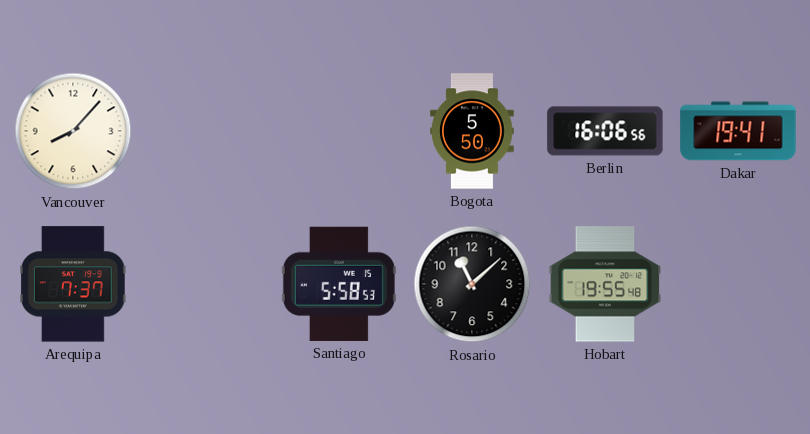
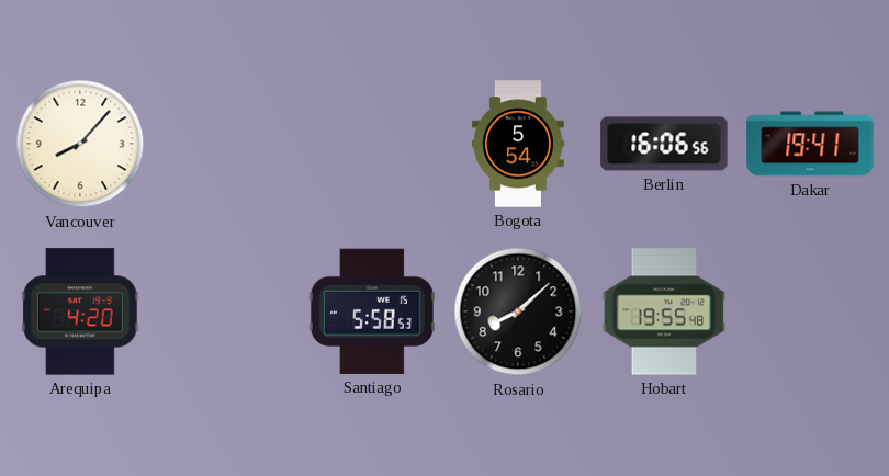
Bogota: 5:50 -> 5:54 (518, 144)
Arequipa: 7:37 -> 4:20 (80, 311)
Rosario: 11:08 -> 8:08 (518, 311)
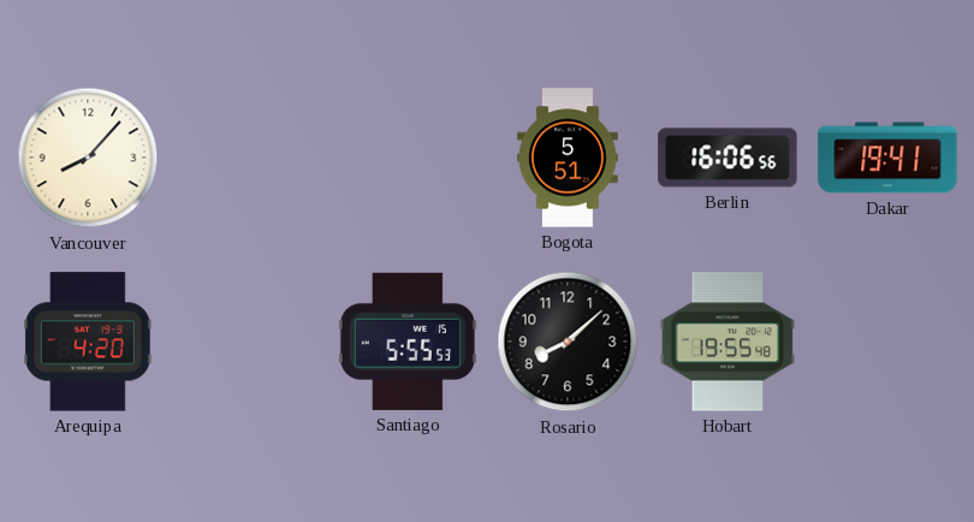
Bogota: 5:54 -> 5:51 (568, 158)
Santiago: 5:58 -> 5:55 (408, 342)
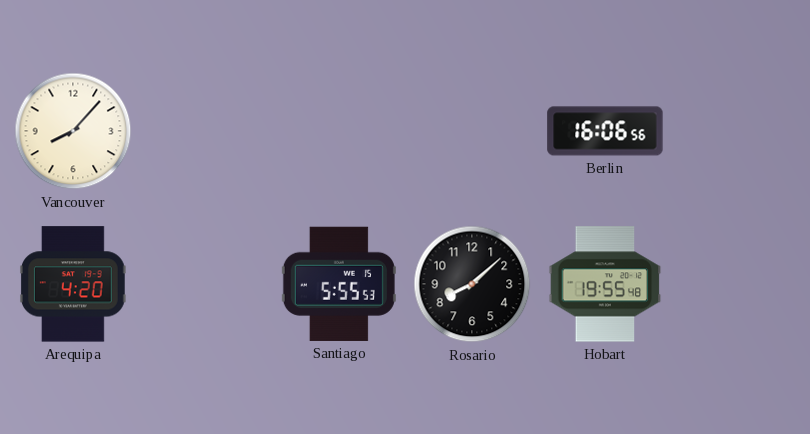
Bogota: 5:51 -> none (568, 158)
Dakar: 19:41 -> none (887, 158)
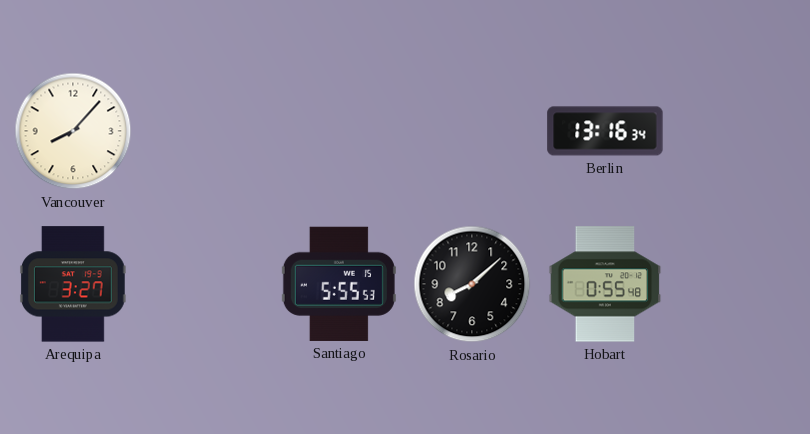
Berlin: 16:06 -> 13:16 (605, 131)
Arequipa: 4:20 -> 3:27 (73, 284)
Hobart: 19:55 -> 0:55 (605, 284)
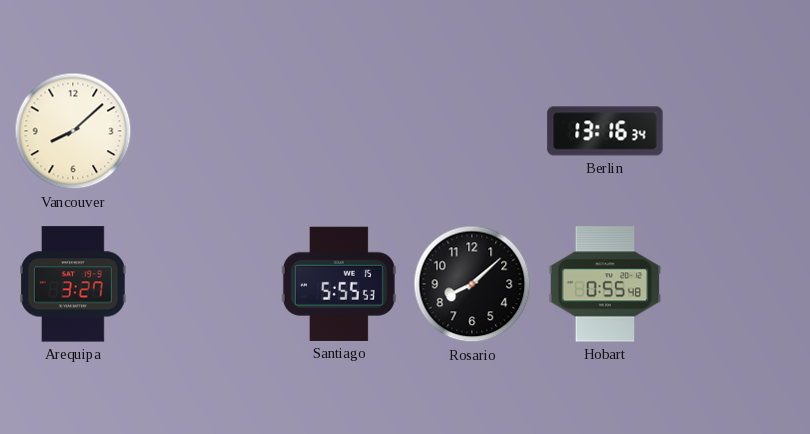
Vancouver: 8:07 -> 8:08 (73, 131)
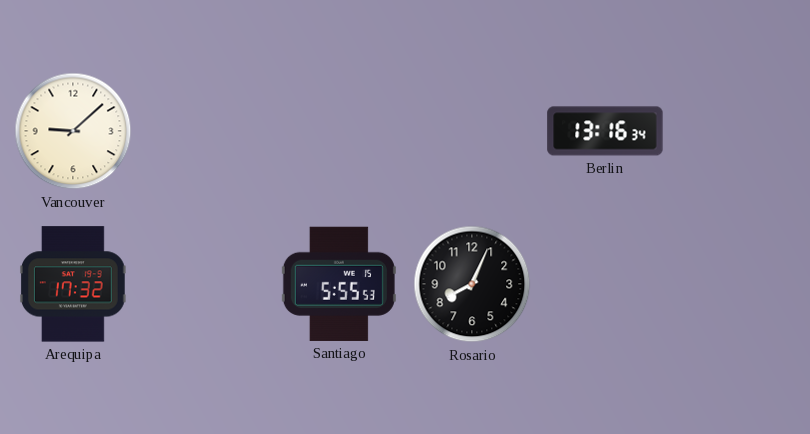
Vancouver: 8:08 -> 9:08 (73, 131)
Arequipa: 3:27 -> 17:32 (73, 284)
Rosario: 8:08 -> 8:04 (472, 284)
Hobart: 0:55 -> none (605, 284)
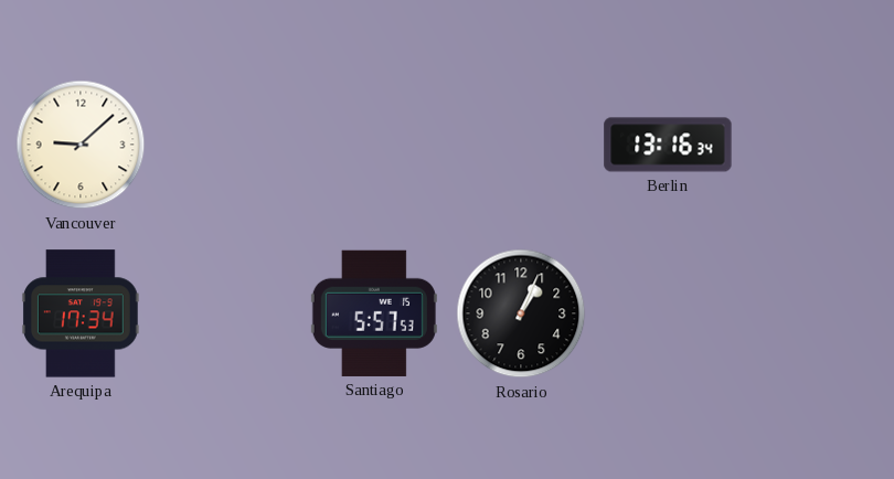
Arequipa: 17:32 -> 17:34 (81, 313)
Santiago: 5:55 -> 5:57 (374, 313)
Rosario: 8:04 -> 1:04 (521, 313)
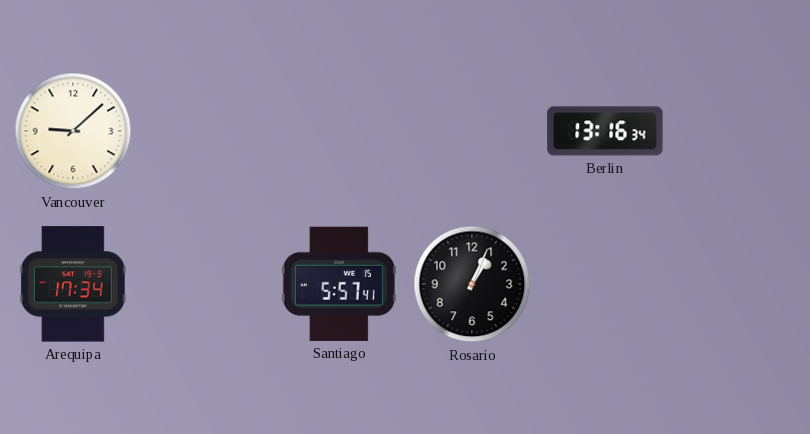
Santiago: 5:57:53 -> 5:57:41 (339, 284)
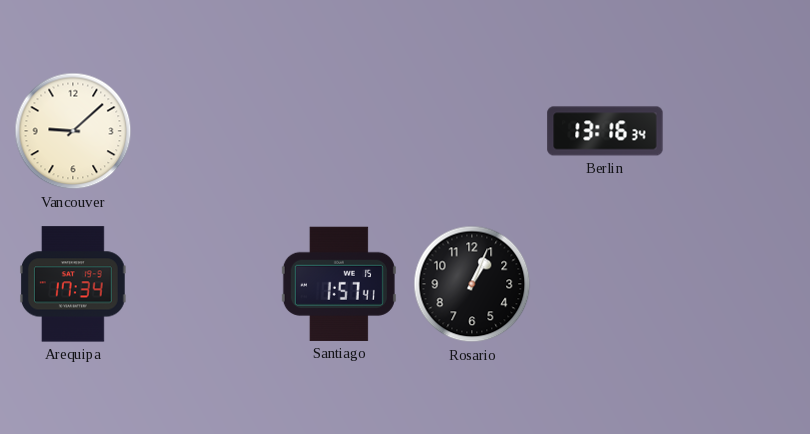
Santiago: 5:57 -> 1:57 (339, 284)
